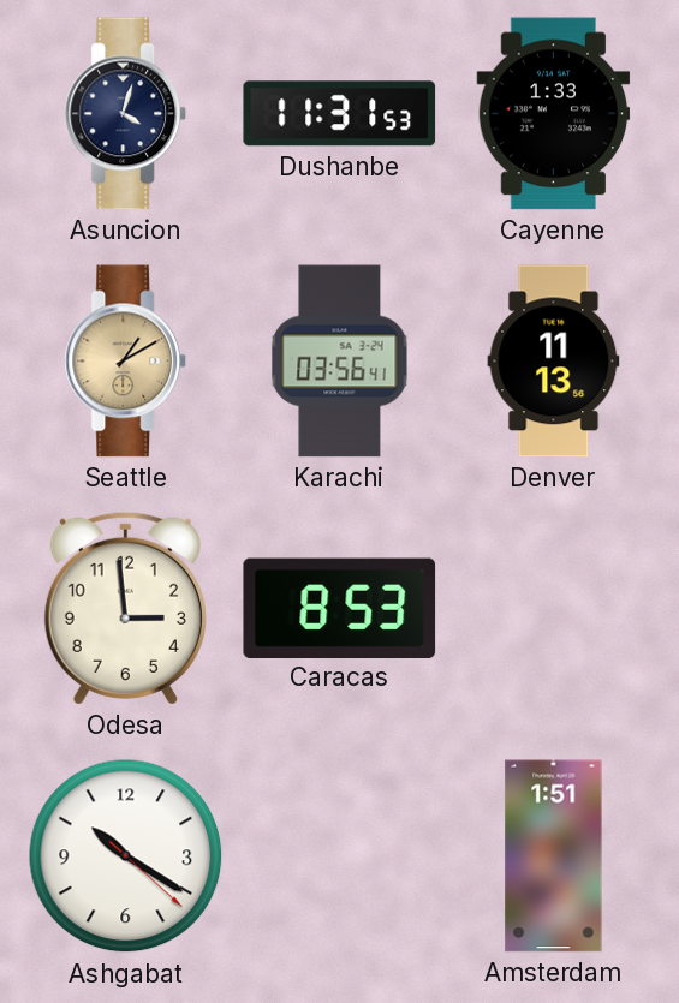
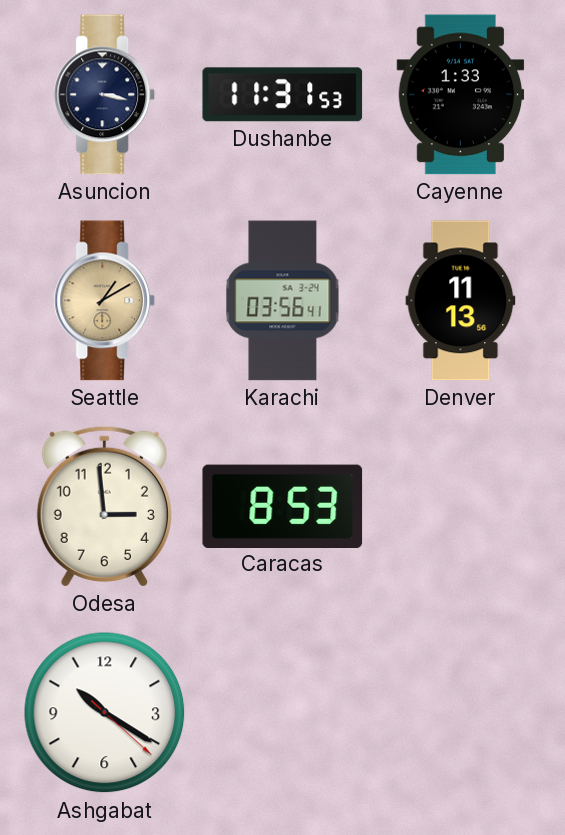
Asuncion: 4:03 -> 3:17 (105, 95)
Amsterdam: 1:51 -> none (554, 856)
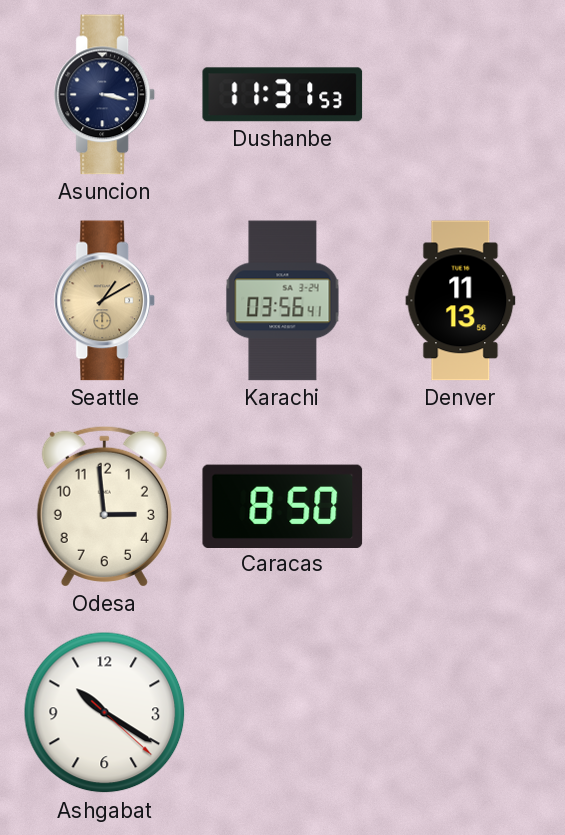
Cayenne: 1:33 -> none (461, 95)
Caracas: 8:53 -> 8:50 (283, 506)
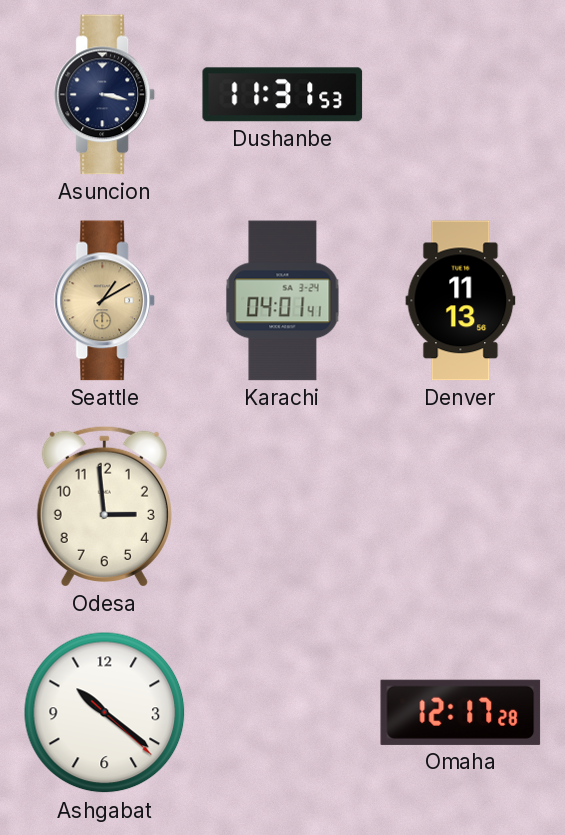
Karachi: 03:56 -> 04:01 (283, 301)
Caracas: 8:50 -> none (283, 506)
Ashgabat: 10:20 -> 10:21 (105, 713)
Omaha: none -> 12:17 (461, 712)
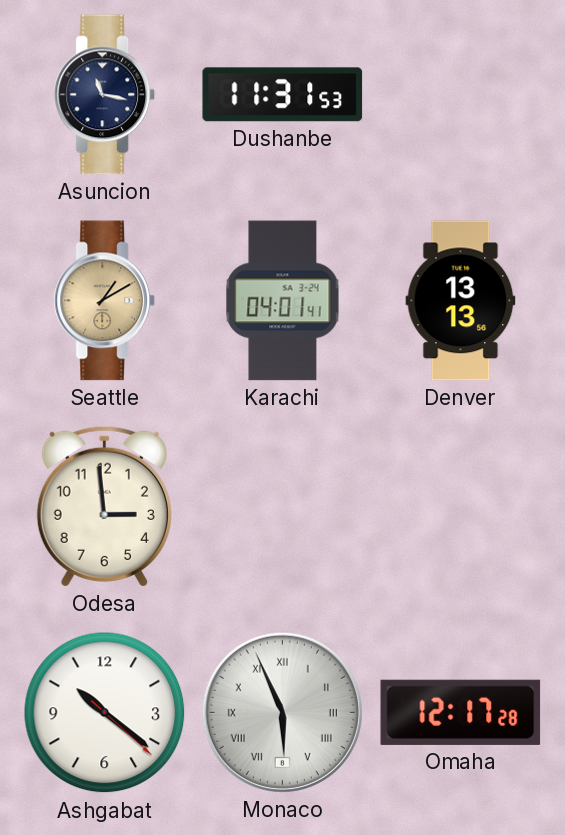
Asuncion: 3:17 -> 11:17 (105, 95)
Denver: 11:13 -> 13:13 (461, 301)
Monaco: none -> 5:56 (282, 712)
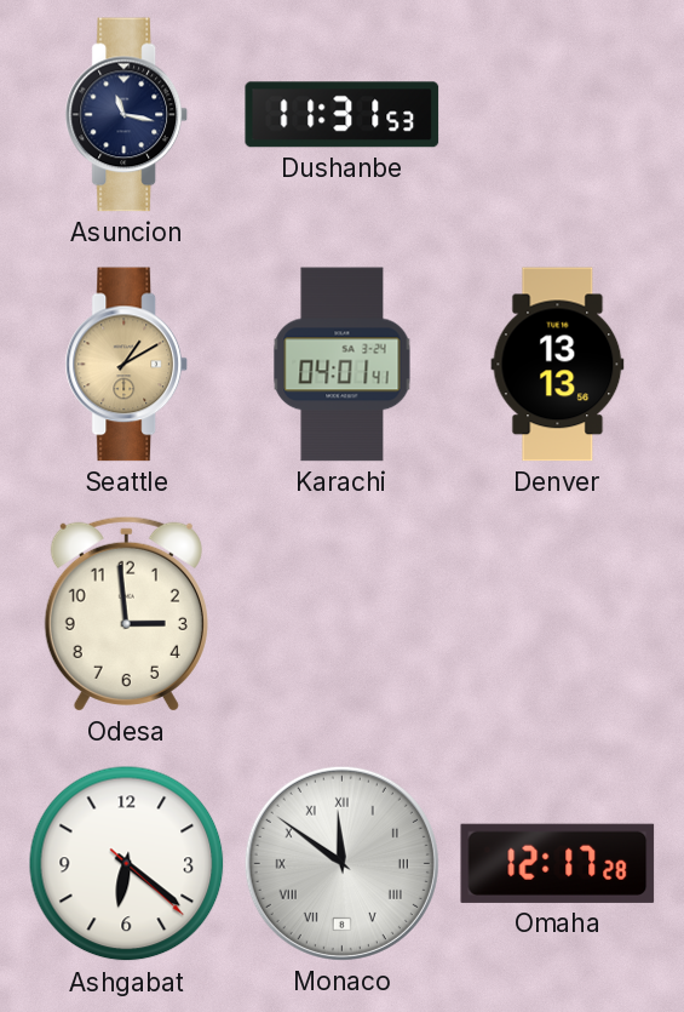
Ashgabat: 10:21 -> 6:21 (127, 864)
Monaco: 5:56 -> 11:51 (341, 863)
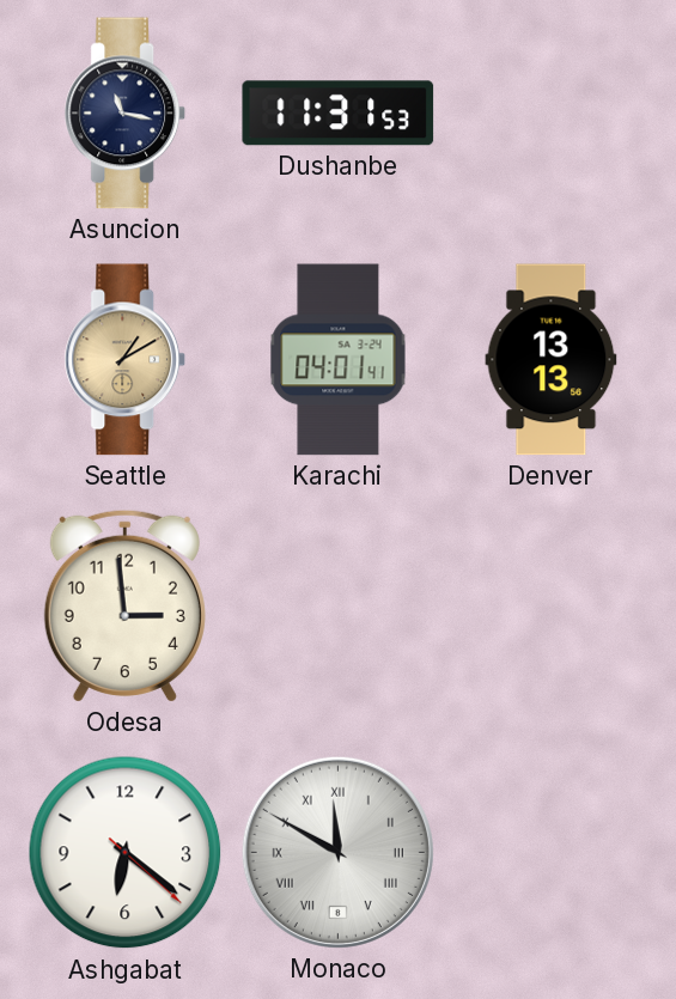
Monaco: 11:51 -> 11:50 (337, 852)
Omaha: 12:17 -> none (558, 863)
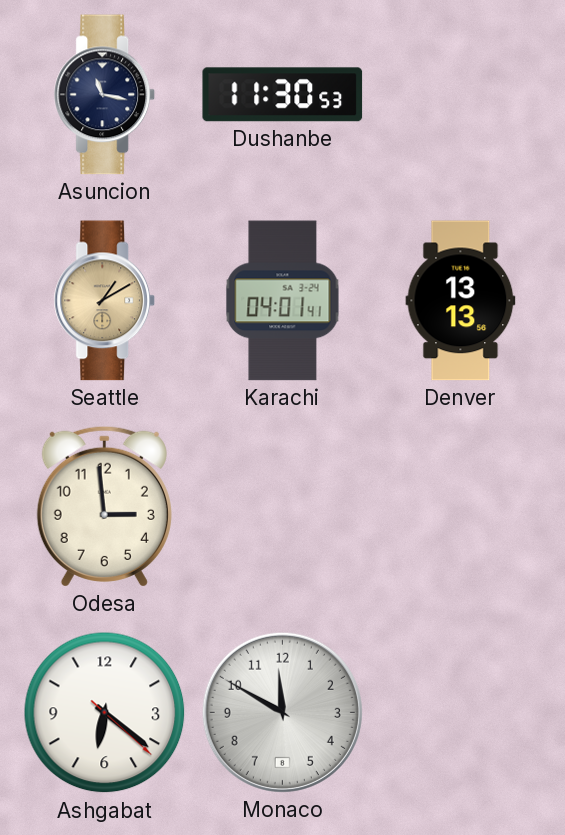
Dushanbe: 11:31 -> 11:30 (283, 95)
Monaco numerals: Roman -> Arabic (282, 712)
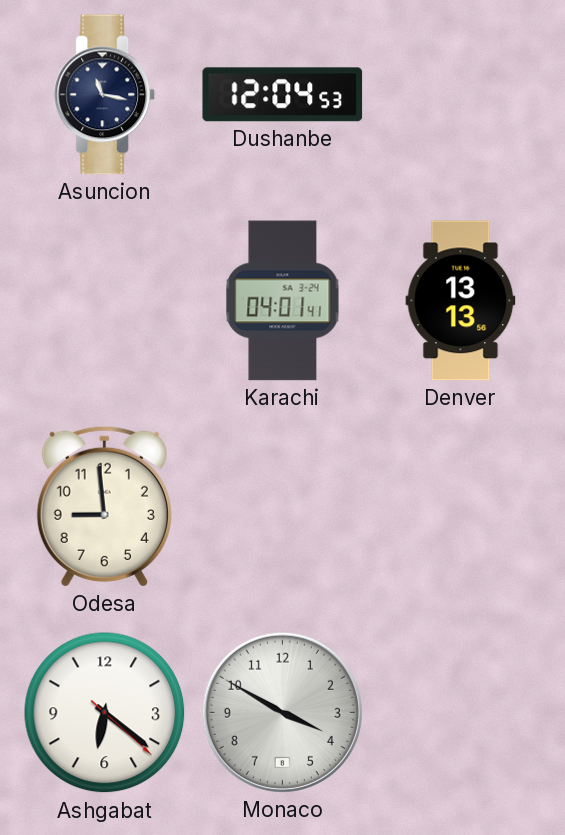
Dushanbe: 11:30 -> 12:04 (283, 95)
Seattle: 1:10 -> none (105, 301)
Odesa: 2:59 -> 8:59 (104, 506)
Monaco: 11:50 -> 3:50 (282, 712)
